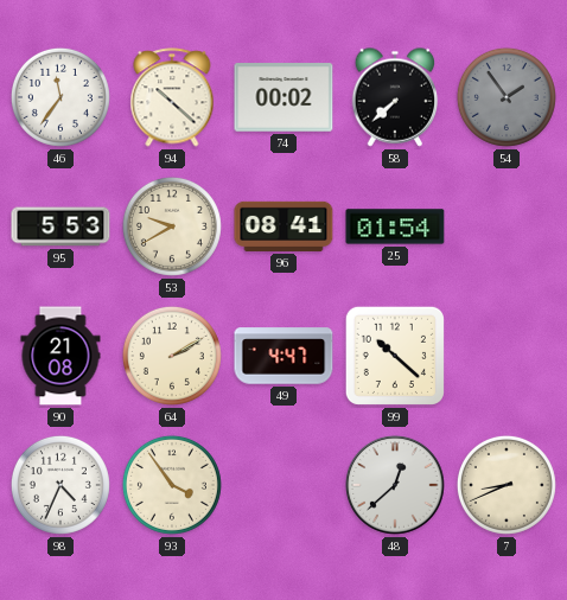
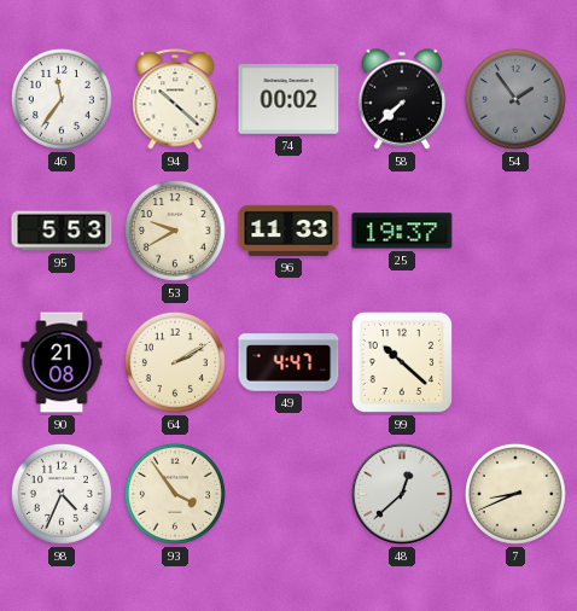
96: 08:41 -> 11:33 (288, 231)
25: 01:54 -> 19:37 (402, 231)
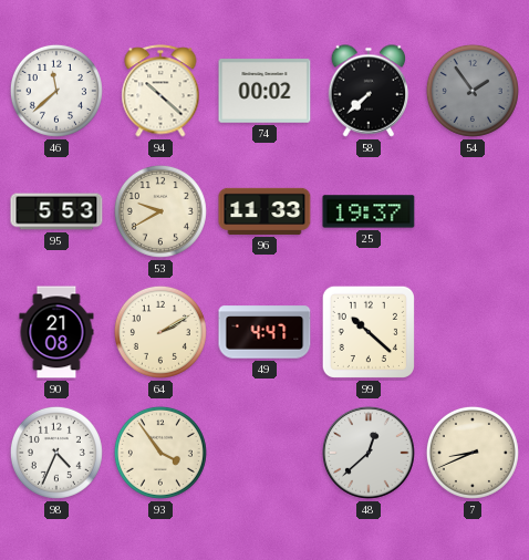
46: 11:36 -> 11:38 (56, 91)
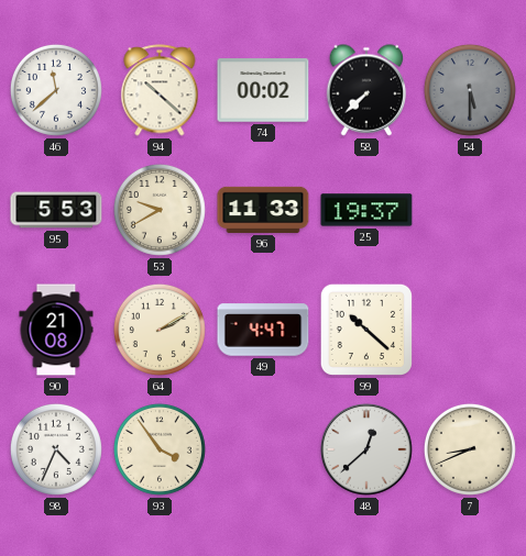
54: 1:54 -> 5:30 (470, 90)
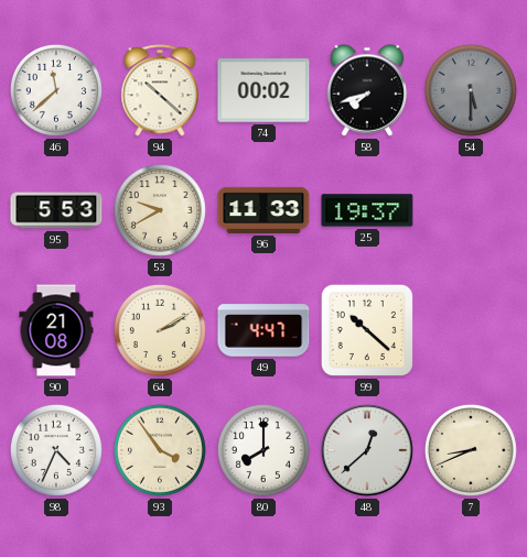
58: 7:38 -> 7:42 (367, 90)
80: none -> 8:00 (263, 450)
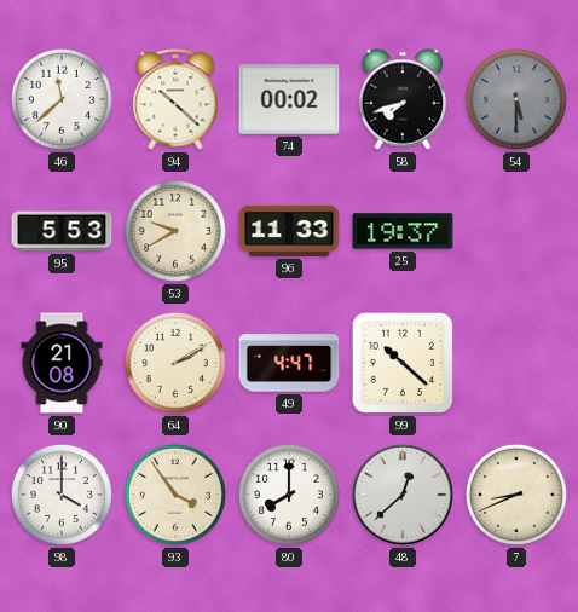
98: 4:34 -> 4:00 (62, 495)
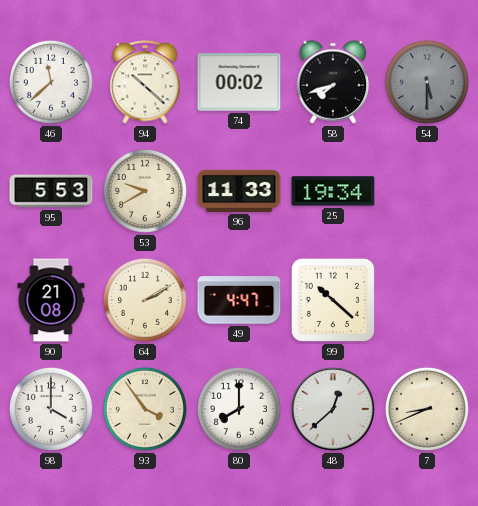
25: 19:37 -> 19:34 (333, 191)
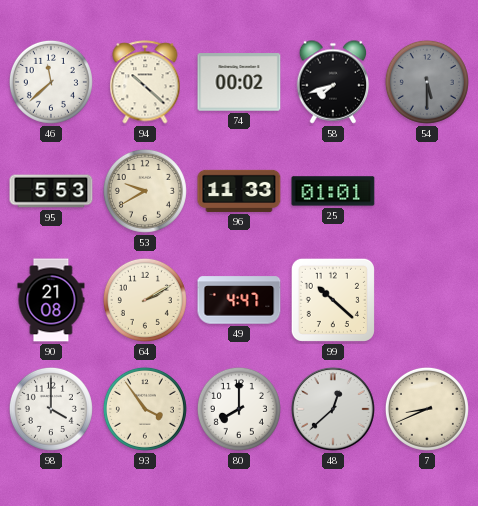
25: 19:34 -> 01:01 (333, 191)
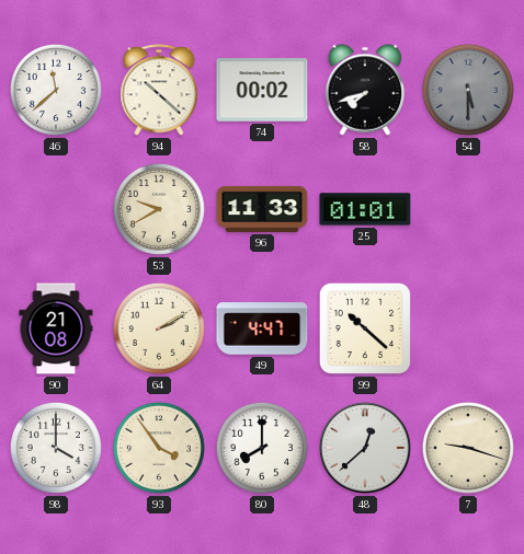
95: 5:53 -> none (51, 191)
7: 8:41 -> 9:18 (468, 448)
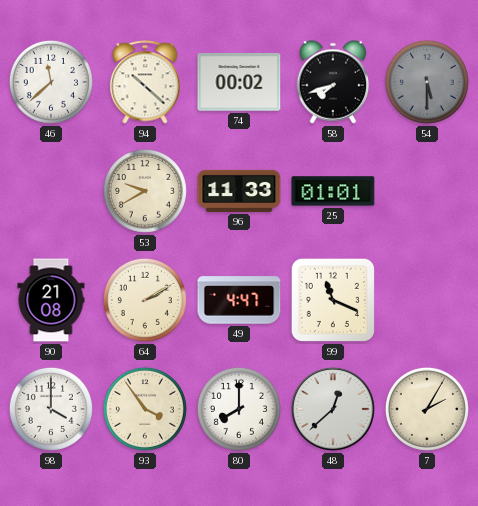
99: 10:22 -> 11:19 (333, 300)
7: 9:18 -> 2:05 (427, 409)
